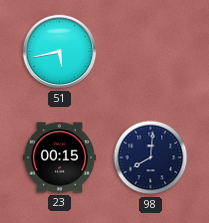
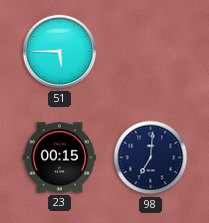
51: 5:43 -> 5:45 (60, 52)
98: 8:01 -> 7:01 (151, 158)
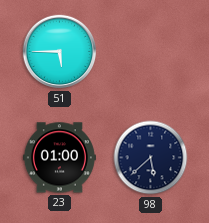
23: 00:15 -> 01:00 (59, 158)
98: 7:01 -> 5:38 (151, 158)
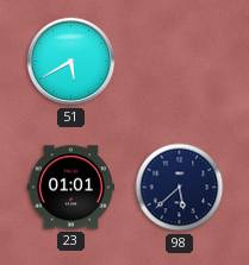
51: 5:45 -> 5:40 (71, 62)
23: 01:00 -> 01:01 (70, 188)
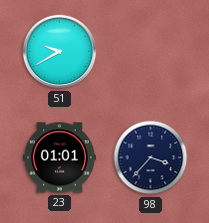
51: 5:40 -> 9:40 (60, 52)
98: 5:38 -> 3:37 (151, 158)
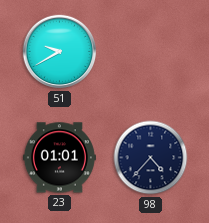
98: 3:37 -> 4:37 (151, 158)
